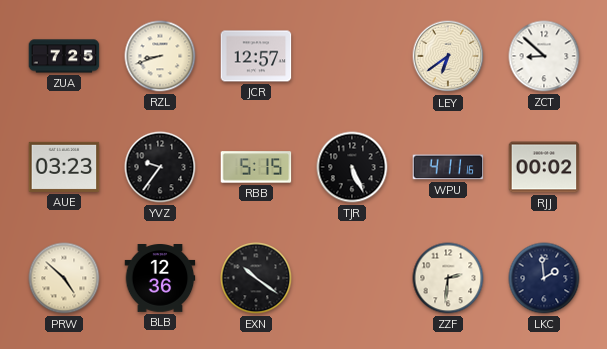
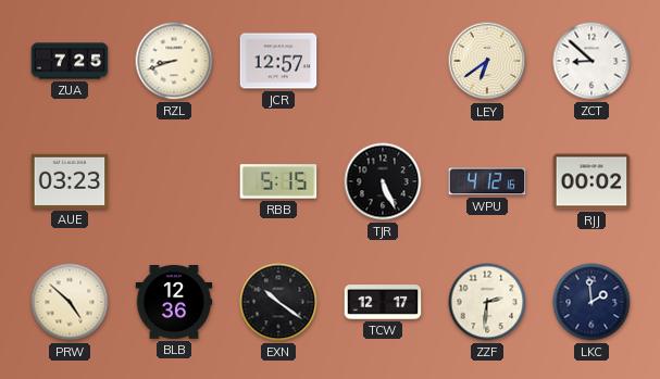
YVZ: 9:36 -> none (160, 167)
WPU: 4:11 -> 4:12 (487, 181)
TCW: none -> 12:17 (383, 303)
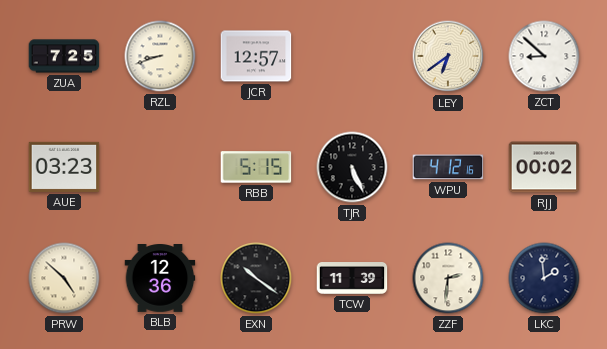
TCW: 12:17 -> 11:39 (352, 279)
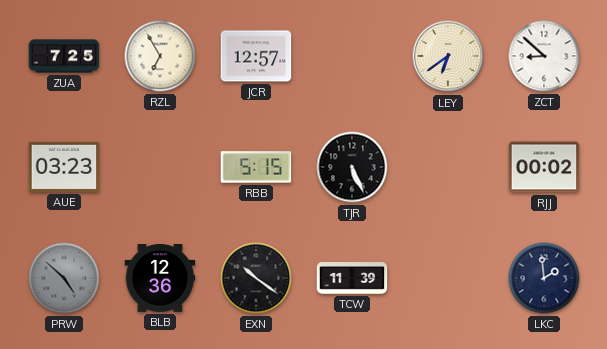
RZL: 8:42 -> 6:55 (160, 56)
WPU: 4:12 -> none (448, 167)
PRW dial: cream -> grey (64, 278)
ZZF: 2:31 -> none (448, 278)
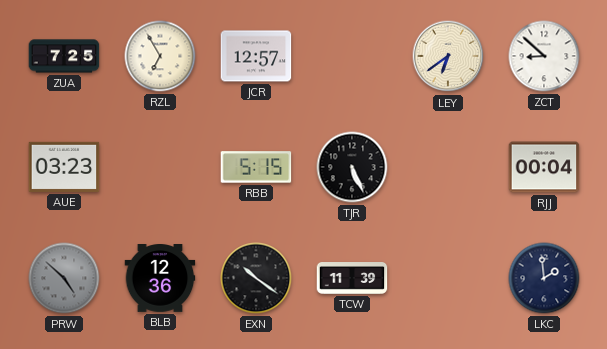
RJJ: 00:02 -> 00:04 (544, 167)
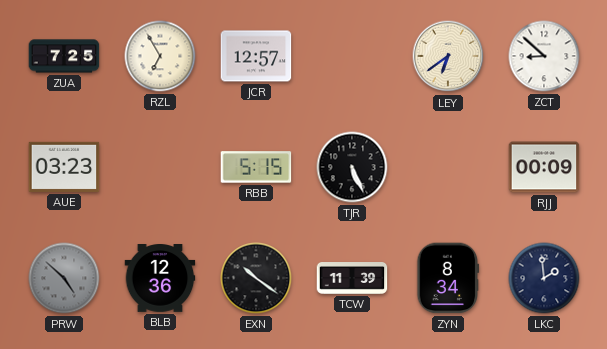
RJJ: 00:04 -> 00:09 (544, 167)
ZYN: none -> 8:34 (448, 278)
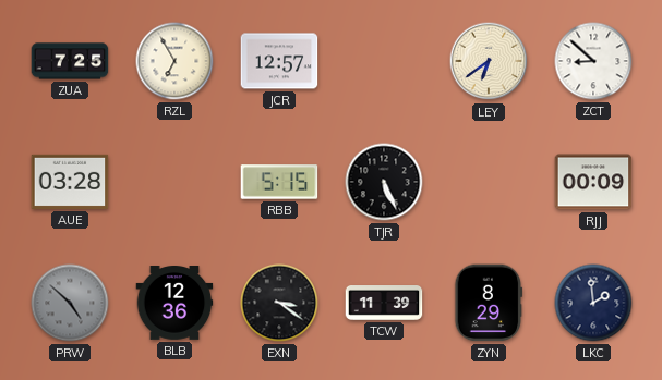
AUE: 03:23 -> 03:28 (70, 182)
EXN: 10:21 -> 3:21 (279, 303)
ZYN: 8:34 -> 8:29 (489, 303)
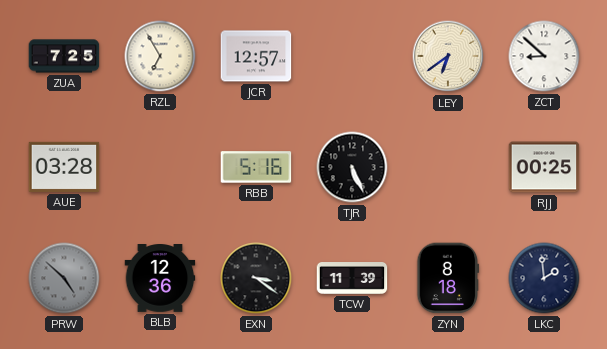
RBB: 5:15 -> 5:16 (256, 167)
RJJ: 00:09 -> 00:25 (544, 167)
ZYN: 8:29 -> 8:18 (448, 278)
